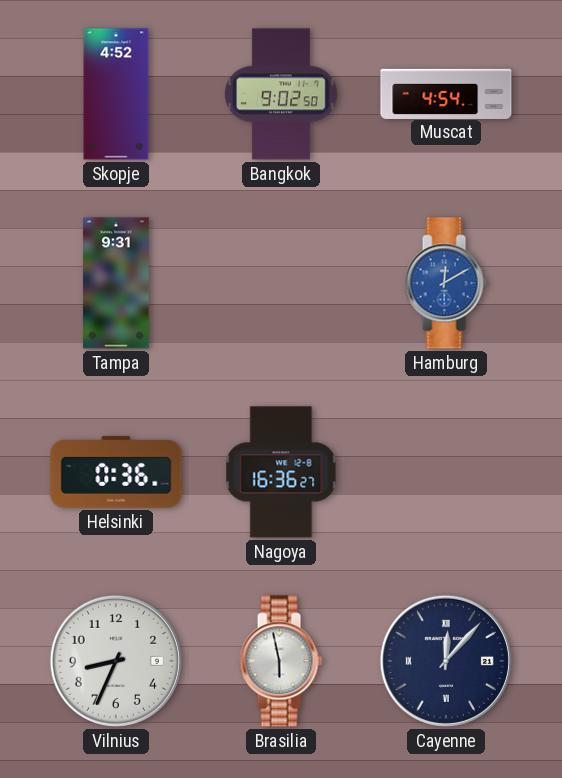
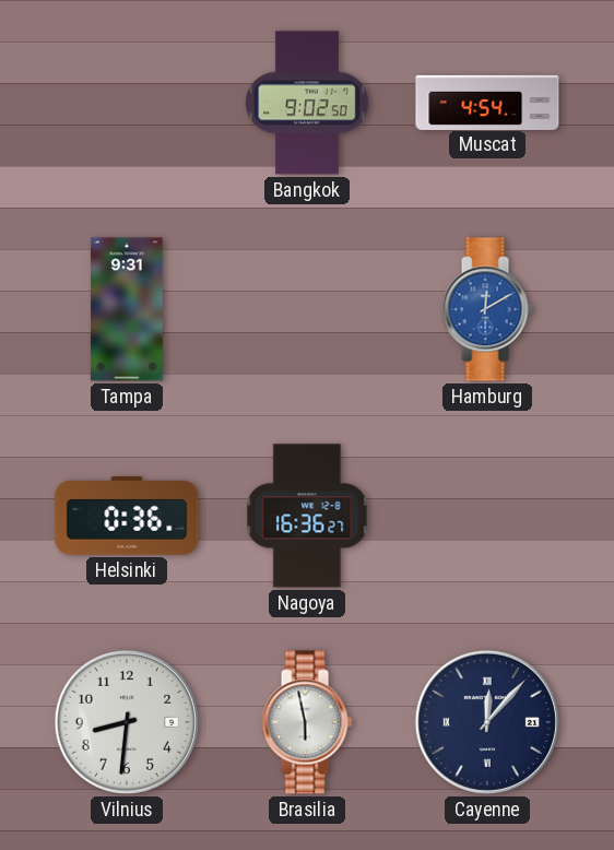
Skopje: 4:52 -> none (116, 94)
Vilnius: 8:34 -> 8:31 (127, 722)
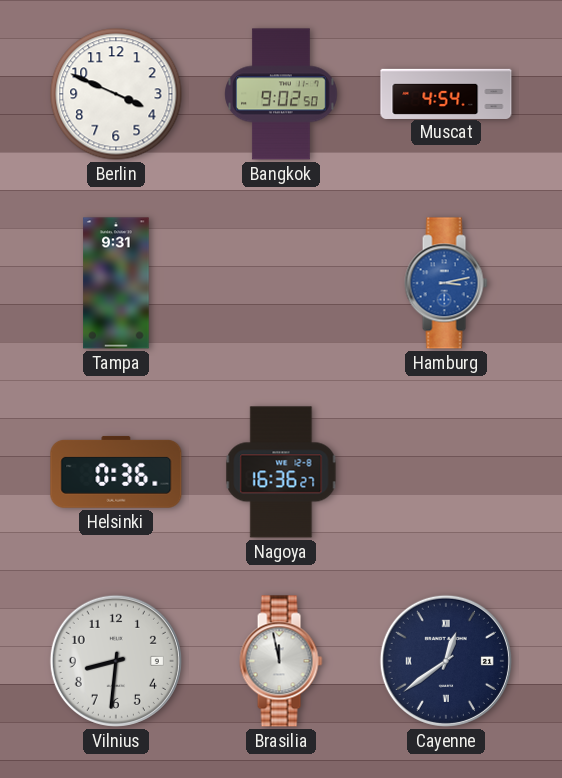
Berlin: none -> 3:49 (116, 94)
Hamburg: 12:10 -> 3:13 (446, 283)
Brasilia: 5:58 -> 11:58 (281, 661)
Cayenne: 12:07 -> 12:39 (446, 661)
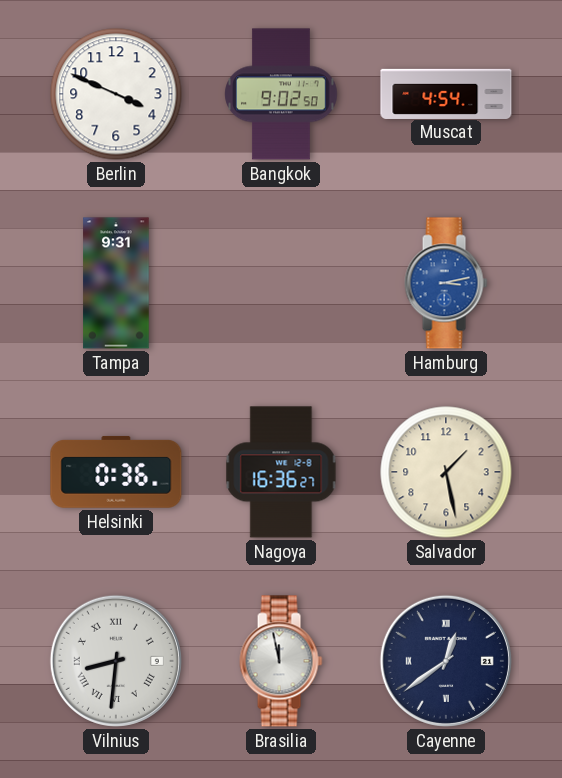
Salvador: none -> 1:28 (446, 472)
Vilnius numerals: Arabic -> Roman (116, 661)
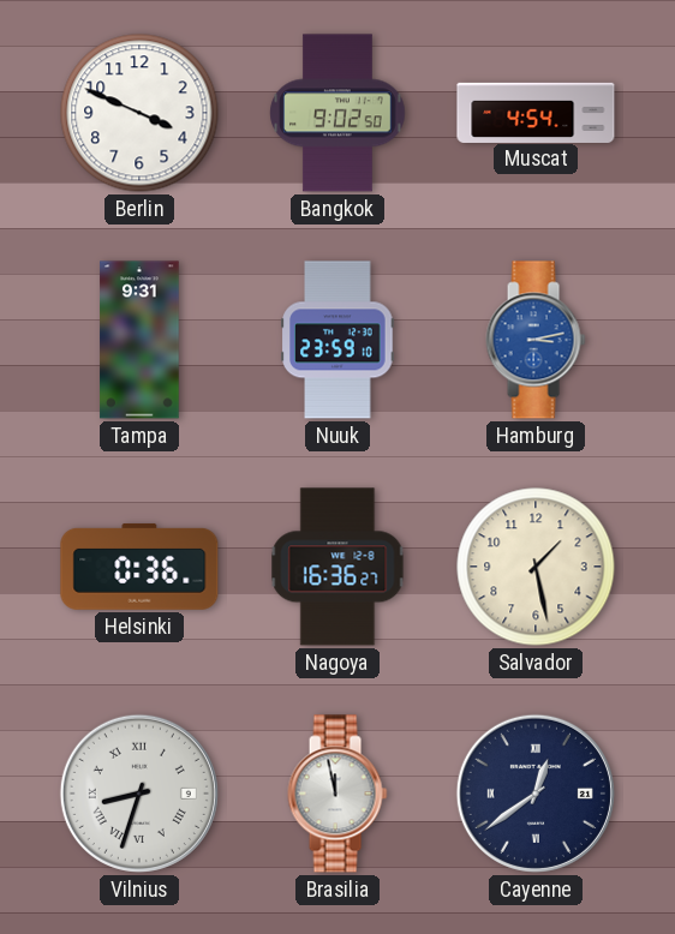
Nuuk: none -> 23:59 (337, 340)
Vilnius: 8:31 -> 8:33 (139, 794)
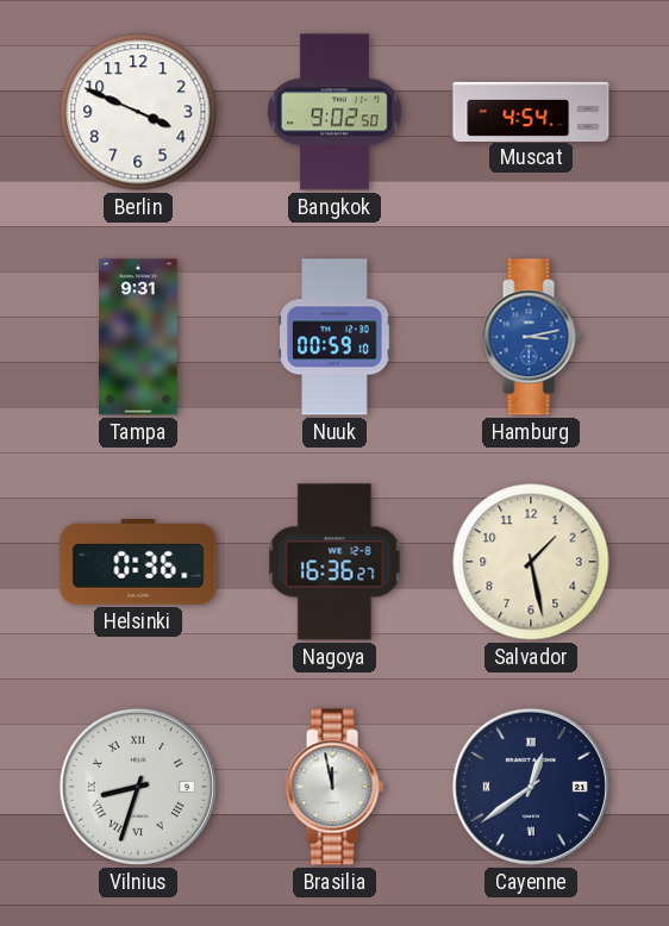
Nuuk: 23:59 -> 00:59 (334, 337)
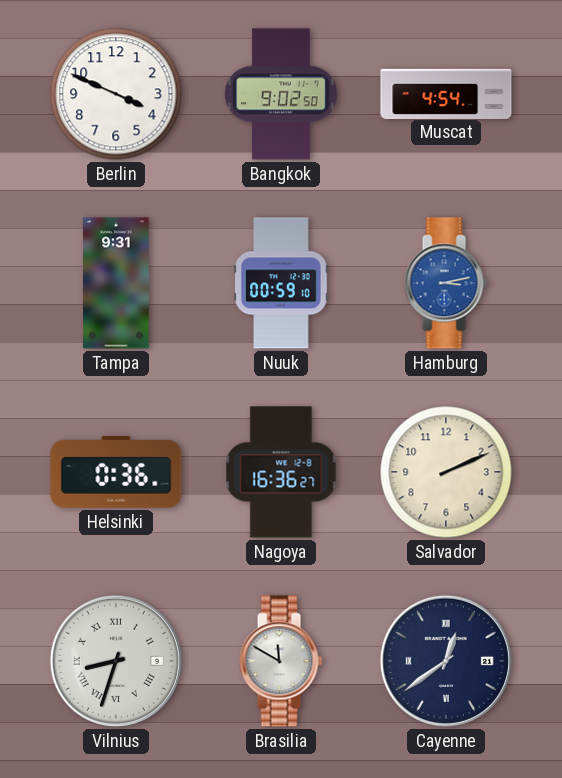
Salvador: 1:28 -> 2:11 (446, 472)
Brasilia: 11:58 -> 11:50 (281, 661)
